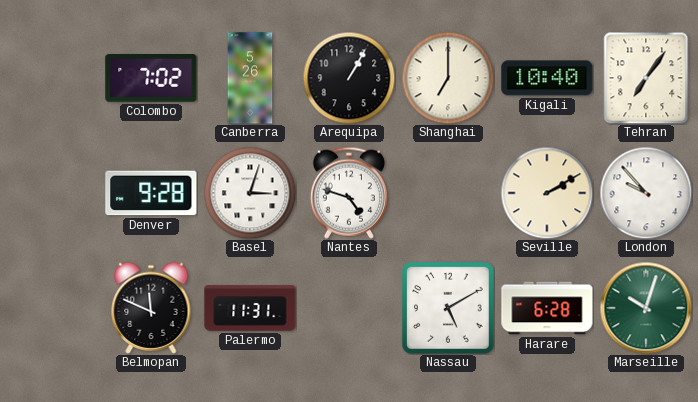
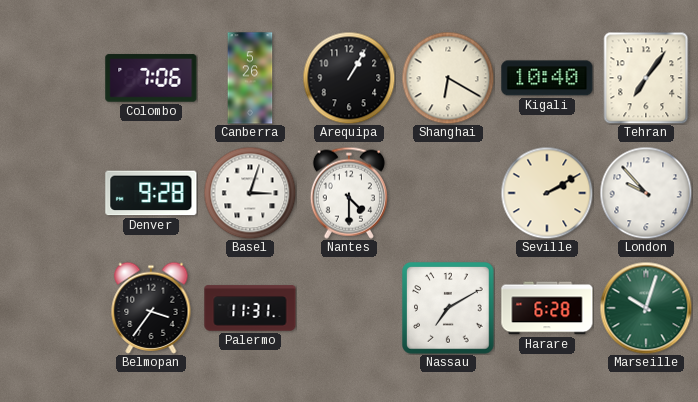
Colombo: 7:02 -> 7:06 (151, 78)
Shanghai: 7:00 -> 6:20 (448, 78)
Nantes: 4:48 -> 4:30 (349, 193)
Belmopan: 11:49 -> 3:36 (151, 308)
Nassau: 5:10 -> 7:10 (448, 308)
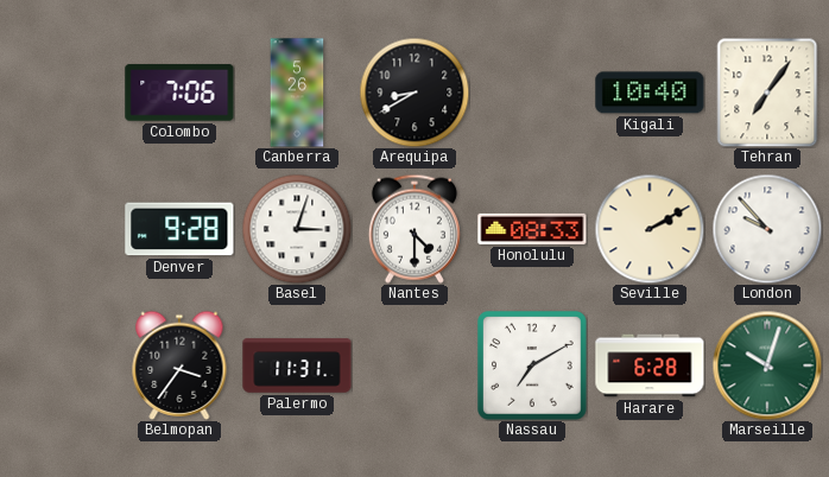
Arequipa: 1:05 -> 8:40 (414, 93)
Shanghai: 6:20 -> none (448, 78)
Honolulu: none -> 08:33 (532, 229)
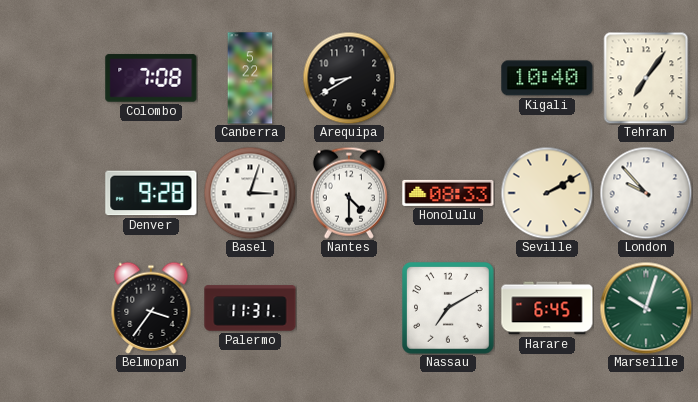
Colombo: 7:06 -> 7:08 (151, 78)
Canberra: 5:26 -> 5:22 (250, 78)
Harare: 6:28 -> 6:45 (547, 308)
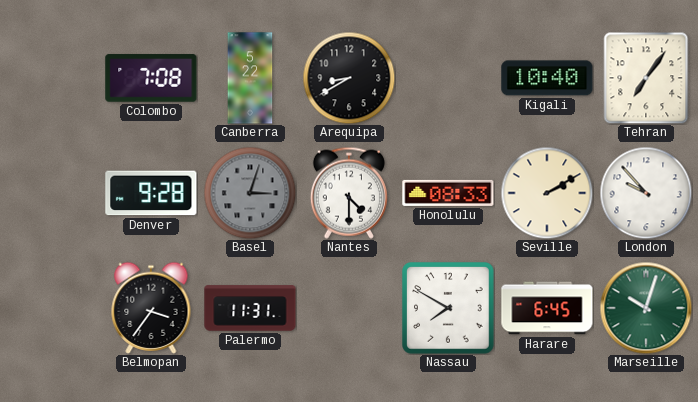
Basel dial: white -> grey (250, 193)
Nassau: 7:10 -> 7:50 (448, 308)
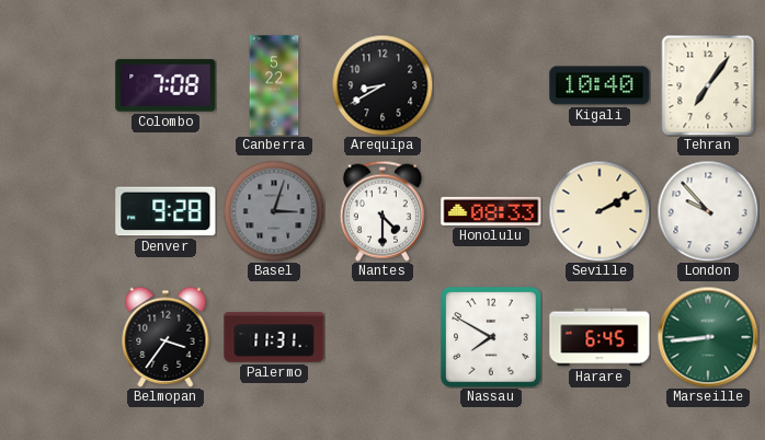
Marseille: 10:03 -> 8:44 (708, 337)
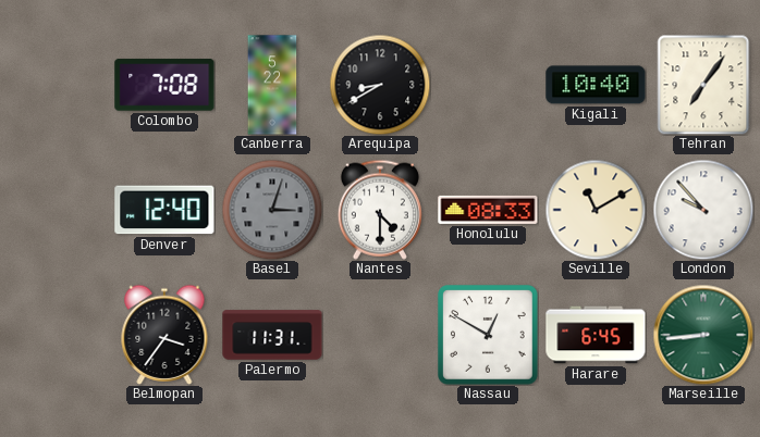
Denver: 9:28 -> 12:40 (164, 210)
Seville: 2:10 -> 11:10 (596, 210)
Nassau: 7:50 -> 12:50 (488, 335)
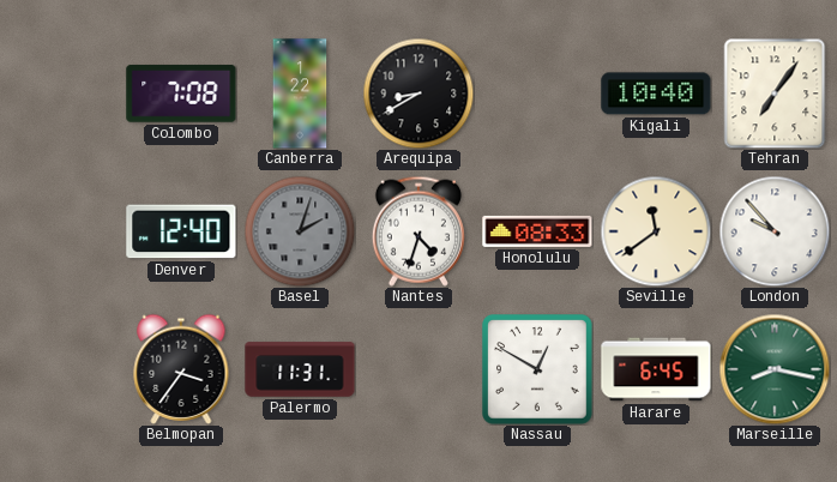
Canberra: 5:22 -> 1:22 (300, 94)
Basel: 3:03 -> 2:03 (300, 231)
Nantes: 4:30 -> 4:33 (418, 231)
Seville: 11:10 -> 11:39 (656, 231)
Marseille: 8:44 -> 8:17 (775, 369)
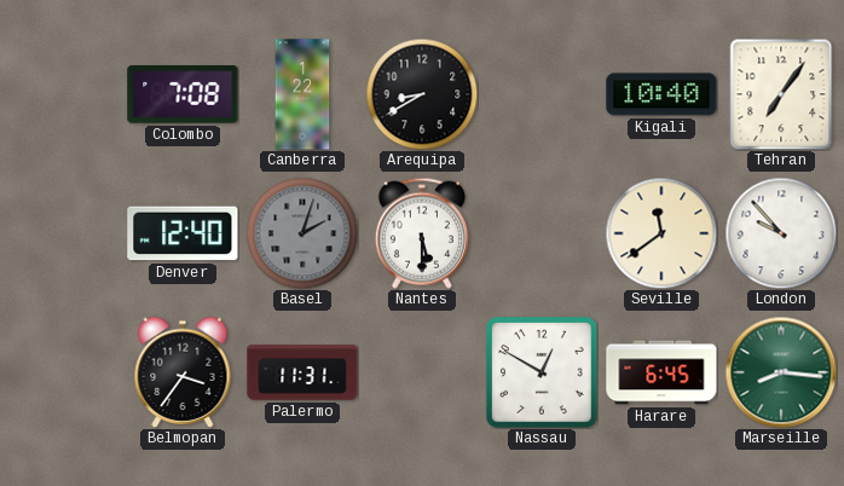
Nantes: 4:33 -> 5:30 (422, 233)
Honolulu: 08:33 -> none (537, 231)
Marseille: 8:17 -> 8:16 (781, 372)
